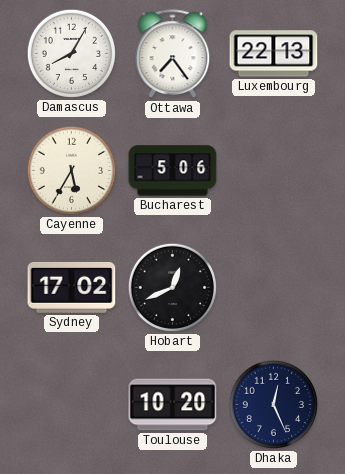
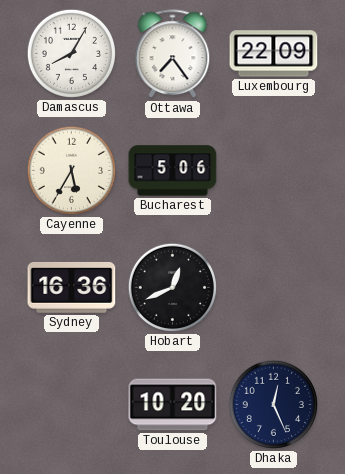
Luxembourg: 22:13 -> 22:09 (274, 54)
Sydney: 17:02 -> 16:36 (72, 287)
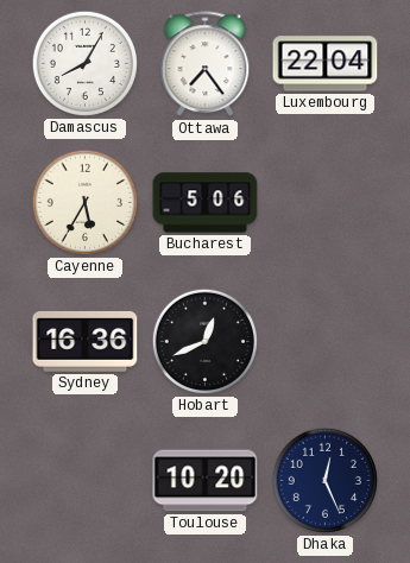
Luxembourg: 22:09 -> 22:04 (326, 64)
